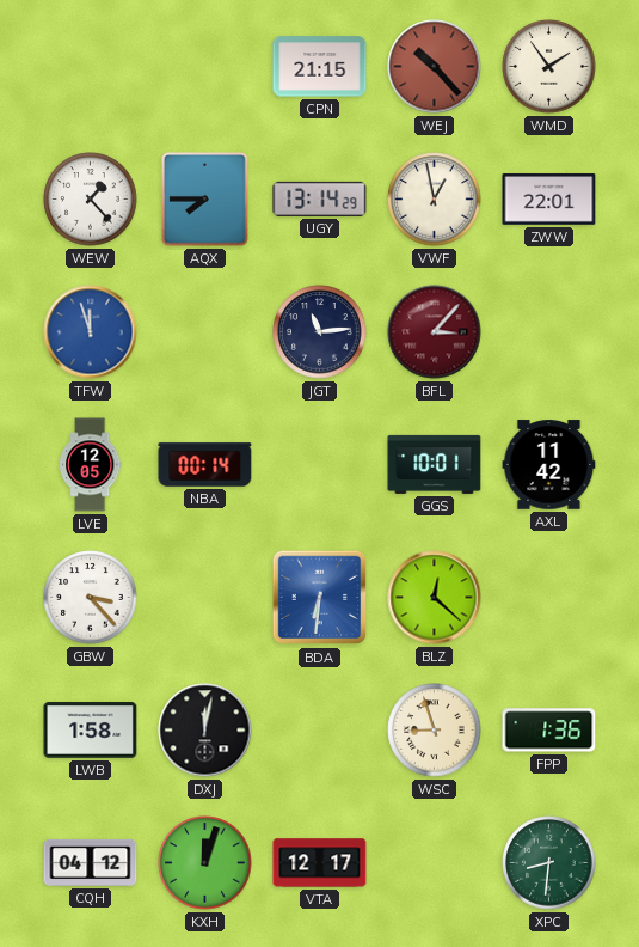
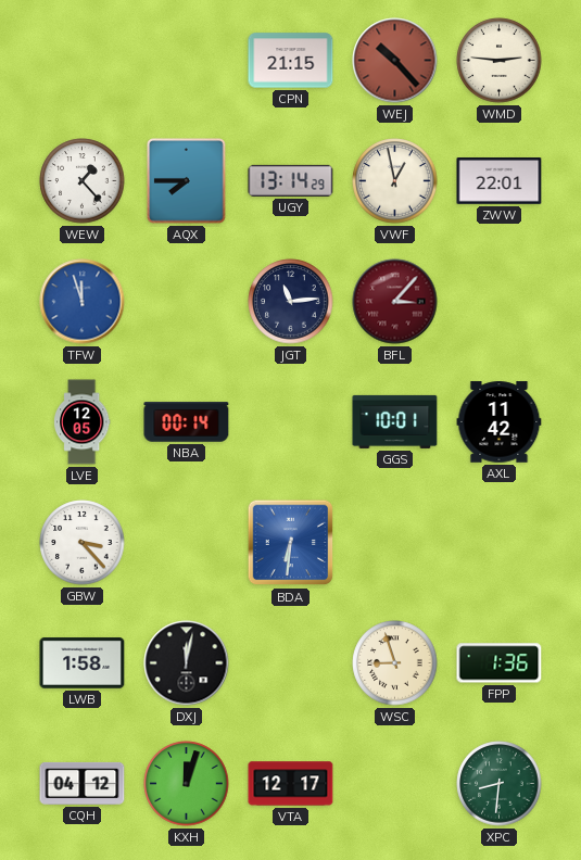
WMD: 1:54 -> 2:46 (500, 61)
BLZ: 12:22 -> none (435, 598)
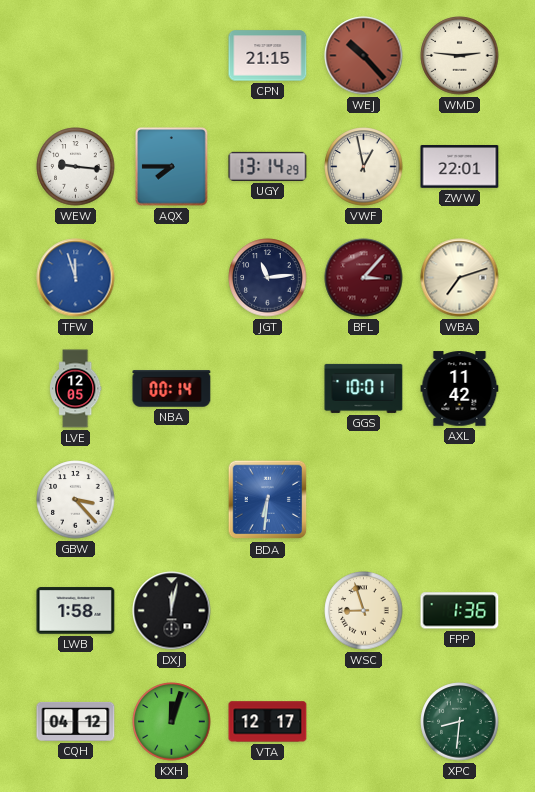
WEW: 1:23 -> 9:16 (76, 167)
WBA: none -> 7:12 (460, 278)
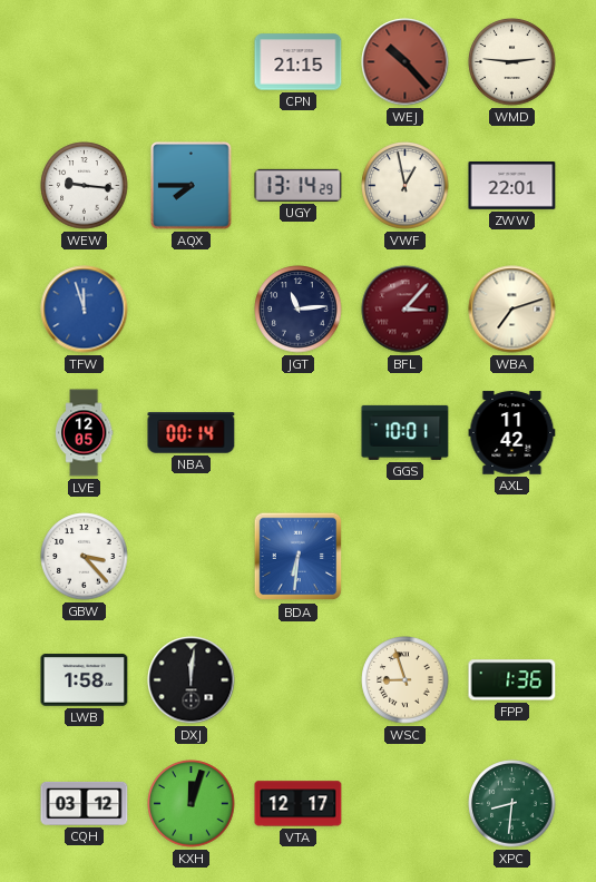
DXJ: 12:02 -> 12:01 (192, 680)
CQH: 04:12 -> 03:12 (85, 803)
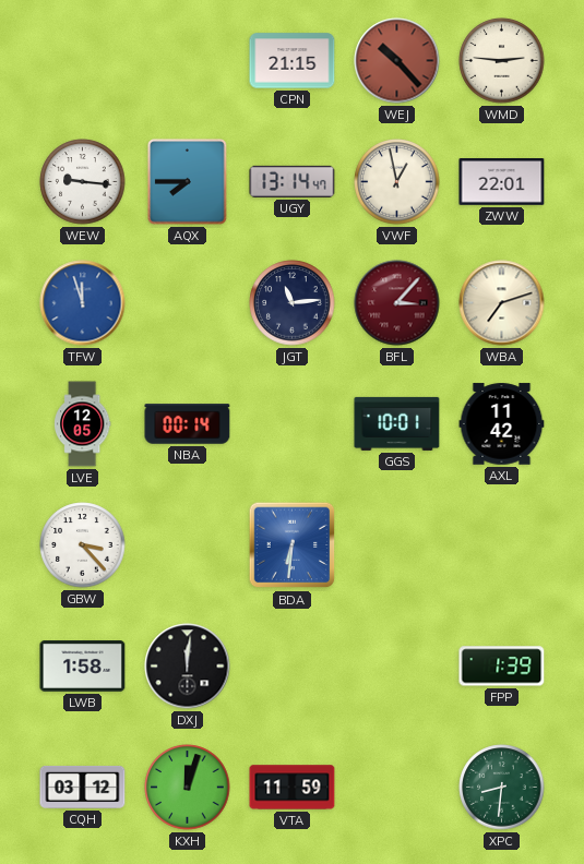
UGY: 13:14:29 -> 13:14:47 (293, 181)
WSC: 8:57 -> none (406, 680)
FPP: 1:36 -> 1:39 (502, 667)
VTA: 12:17 -> 11:59 (293, 788)
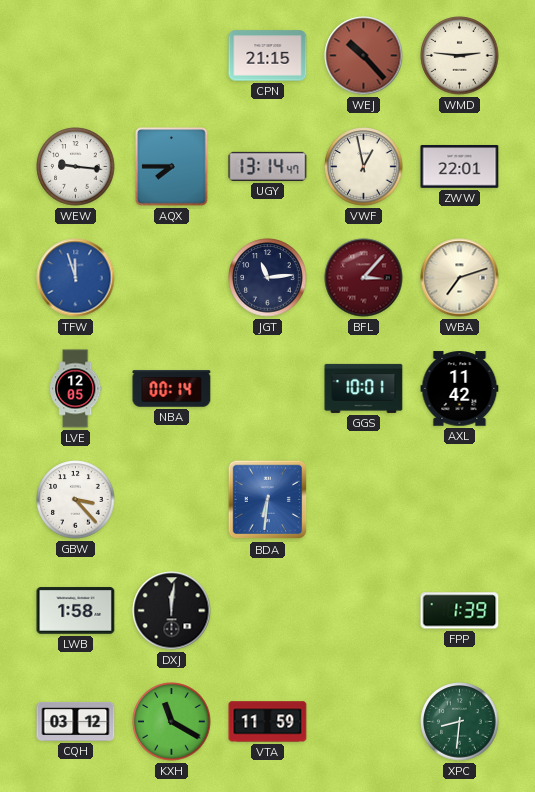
KXH: 12:03 -> 11:20 (172, 722)
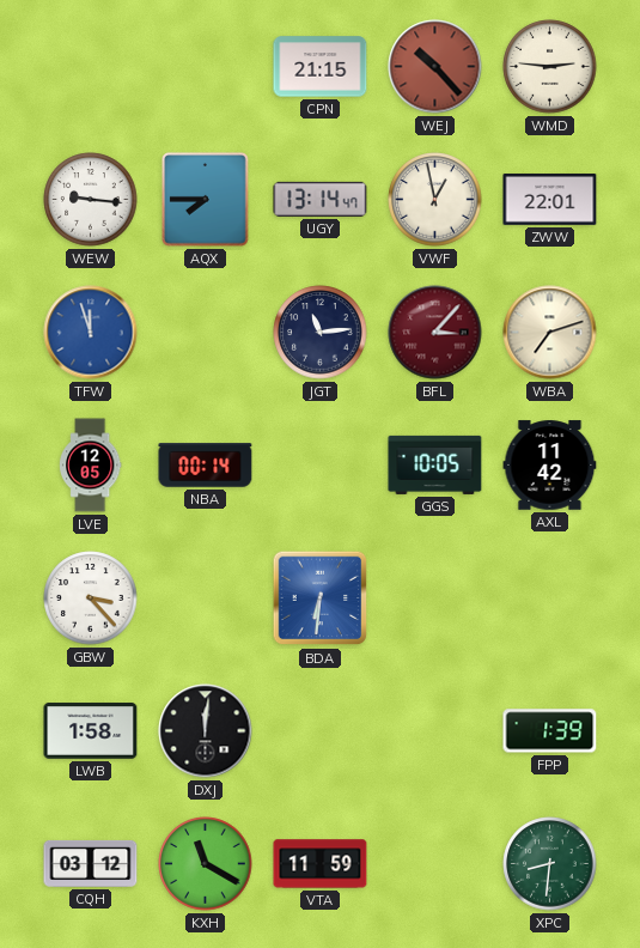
GGS: 10:01 -> 10:05 (435, 464)
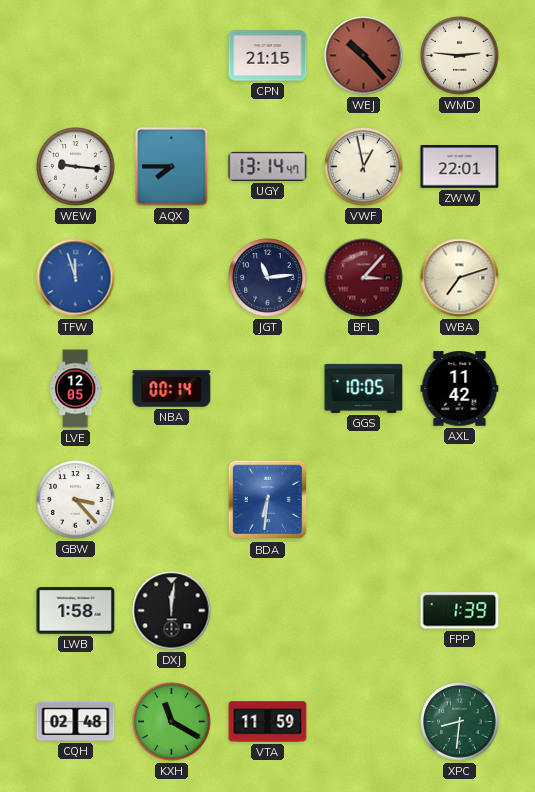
CQH: 03:12 -> 02:48 (76, 721)
